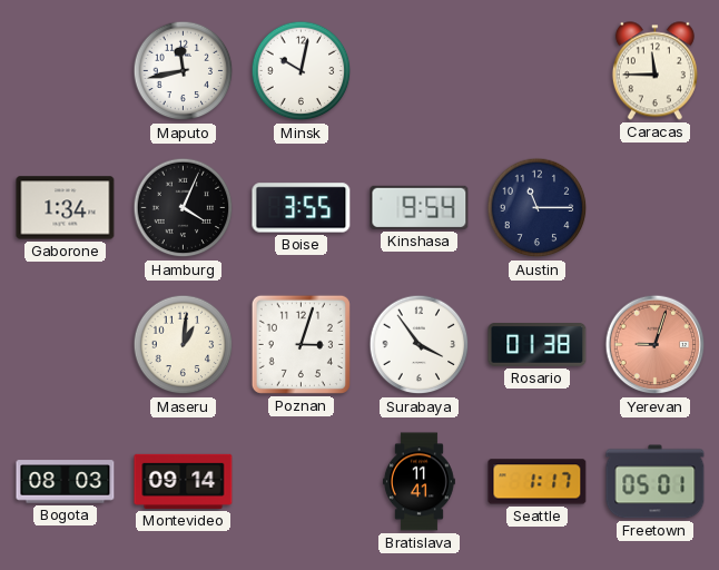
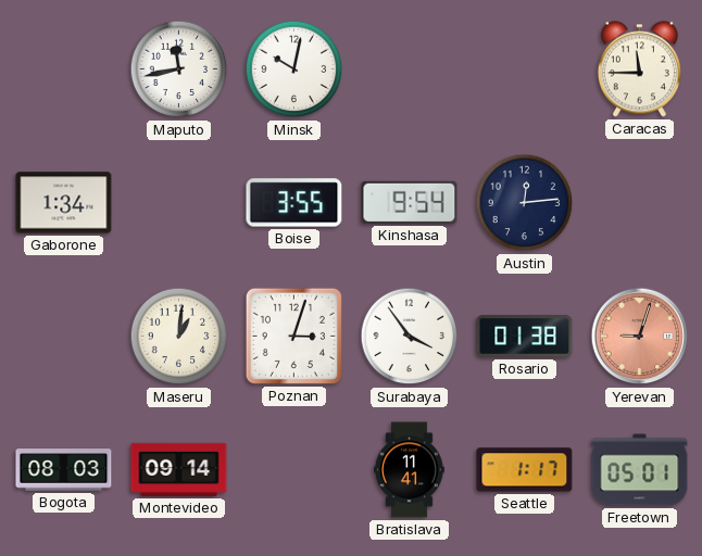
Hamburg: 4:04 -> none (184, 208)
Austin: 11:15 -> 12:14 (525, 203)
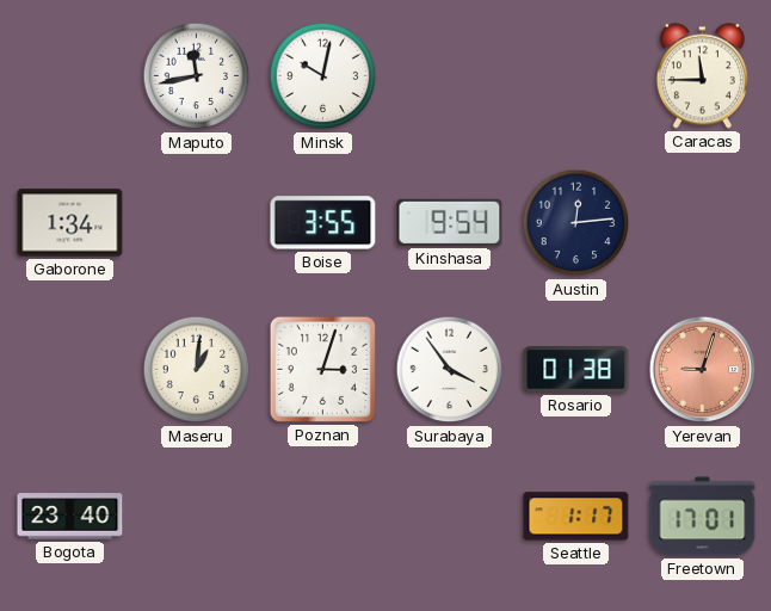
Bogota: 08:03 -> 23:40 (70, 517)
Montevideo: 09:14 -> none (179, 469)
Bratislava: 11:41 -> none (409, 470)
Freetown: 05:01 -> 17:01 (703, 517)
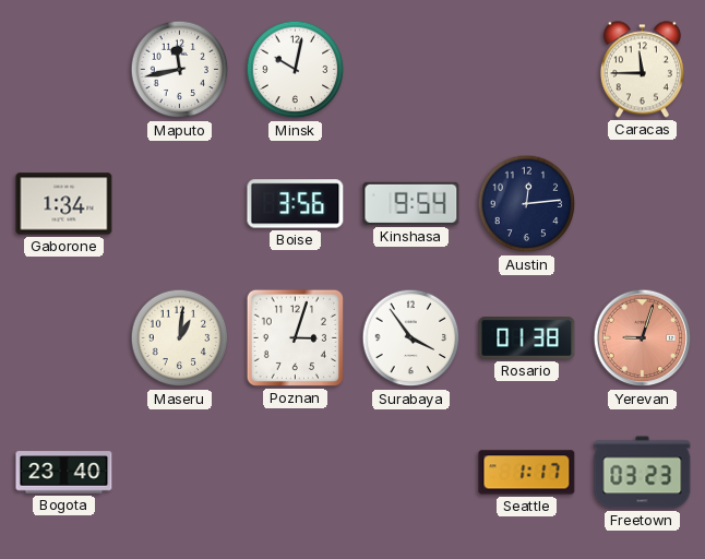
Boise: 3:55 -> 3:56 (296, 204)
Freetown: 17:01 -> 03:23 (643, 473)
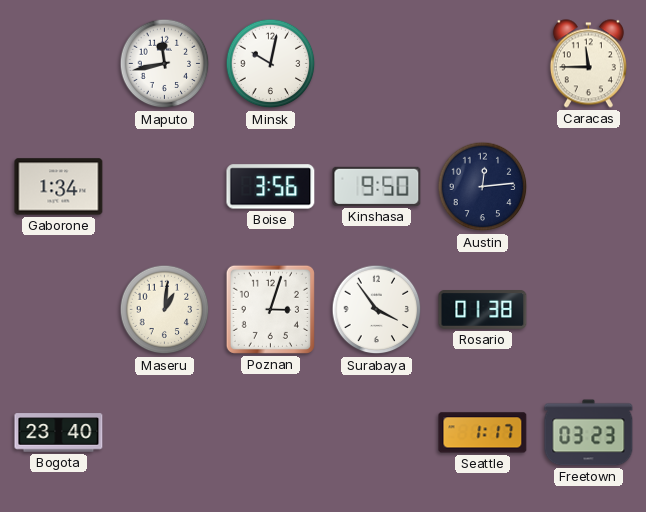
Kinshasa: 9:54 -> 9:50 (377, 186)
Yerevan: 9:03 -> none (643, 338)
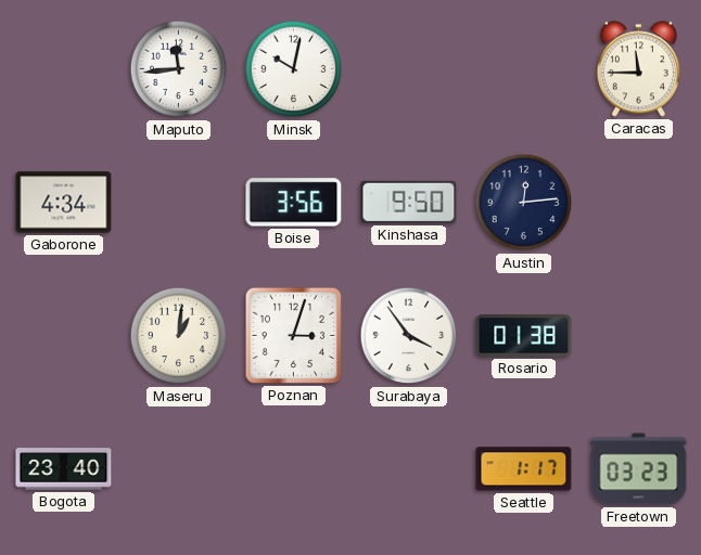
Maputo: 11:43 -> 11:44 (179, 69)
Gaborone: 1:34 -> 4:34 (64, 203)
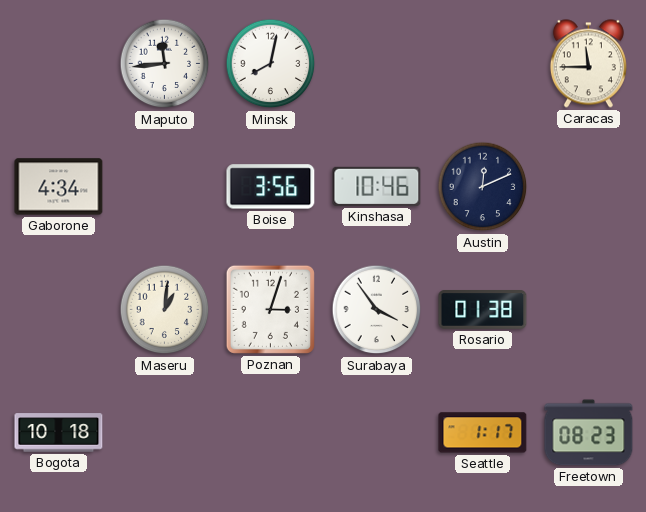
Minsk: 10:02 -> 8:02 (271, 64)
Kinshasa: 9:50 -> 10:46 (377, 186)
Austin: 12:14 -> 12:11 (483, 187)
Bogota: 23:40 -> 10:18 (59, 433)
Freetown: 03:23 -> 08:23 (589, 433)
